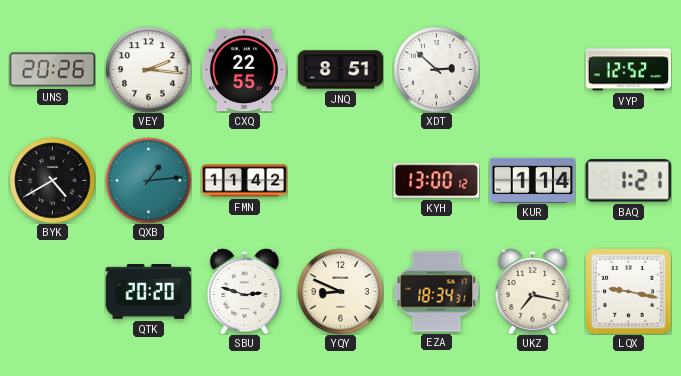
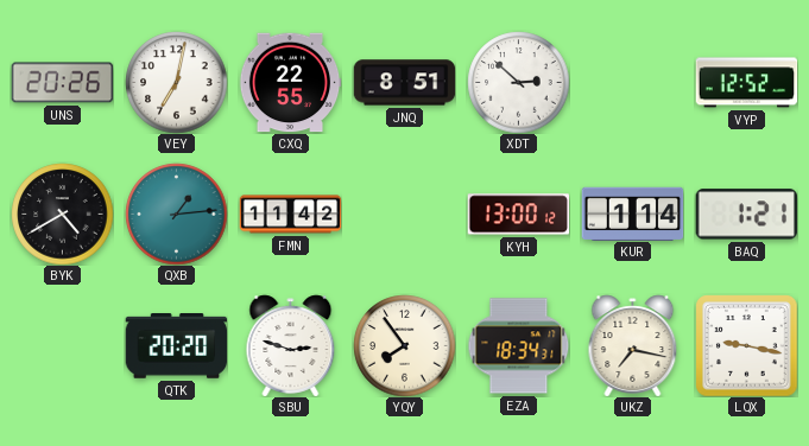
VEY: 2:16 -> 7:02 (176, 82)
YQY: 8:49 -> 7:54 (404, 345)
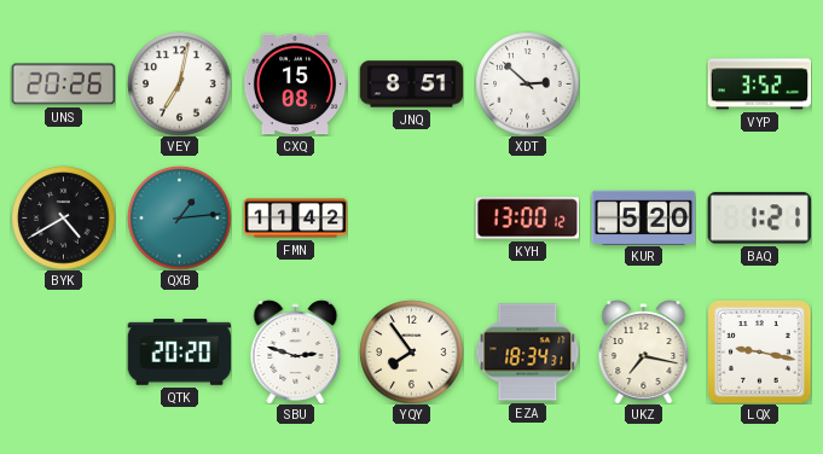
CXQ: 22:55 -> 15:08 (295, 85)
VYP: 12:52 -> 3:52 (759, 85)
KUR: 1:14 -> 5:20 (643, 217)
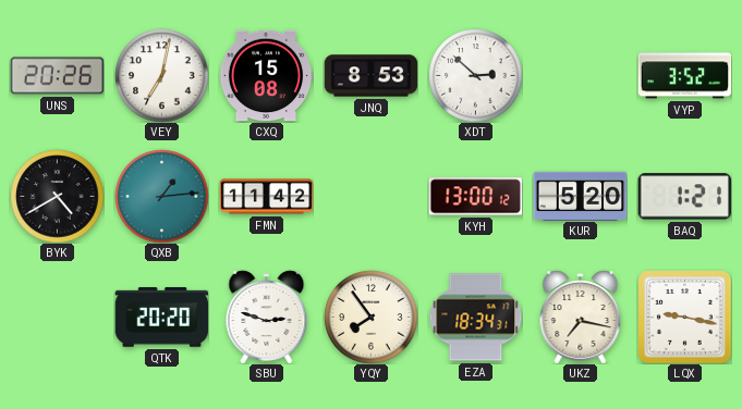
JNQ: 8:51 -> 8:53 (370, 76)
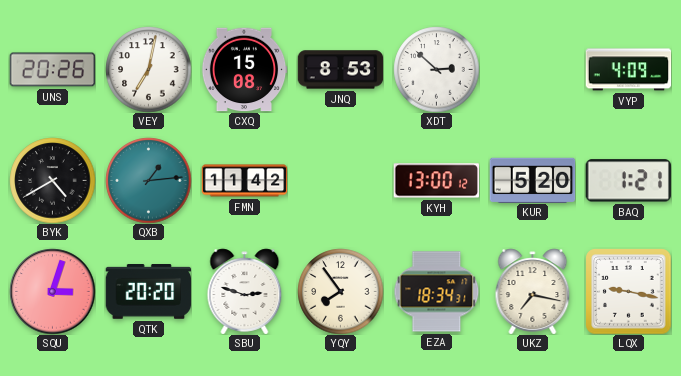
VYP: 3:52 -> 4:09 (628, 70)
SQU: none -> 3:03 (52, 291)
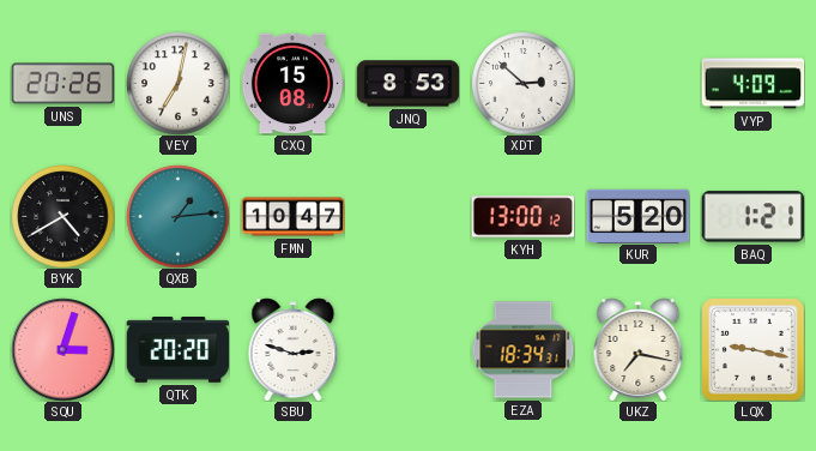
FMN: 11:42 -> 10:47 (292, 217)
YQY: 7:54 -> none (340, 291)
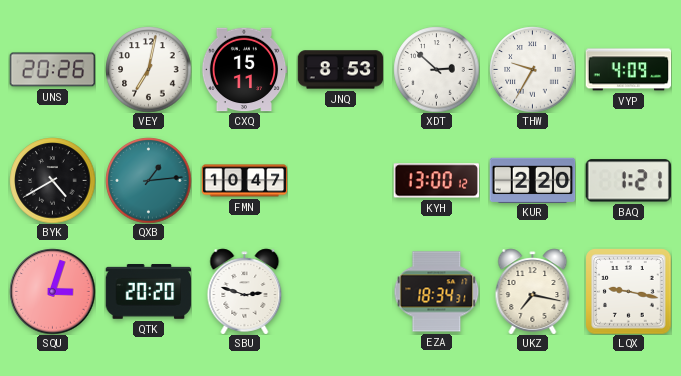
CXQ: 15:08 -> 15:11 (244, 70)
THW: none -> 9:35 (532, 69)
KUR: 5:20 -> 2:20 (532, 180)
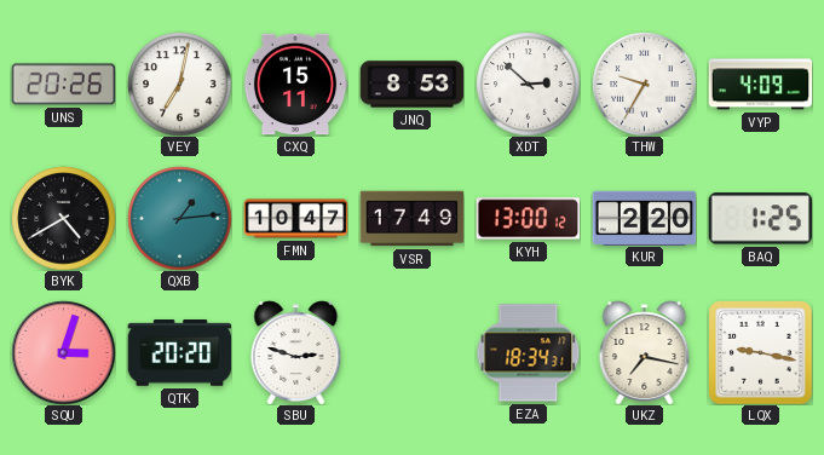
VSR: none -> 17:49 (411, 219)
BAQ: 1:21 -> 1:25 (760, 219)
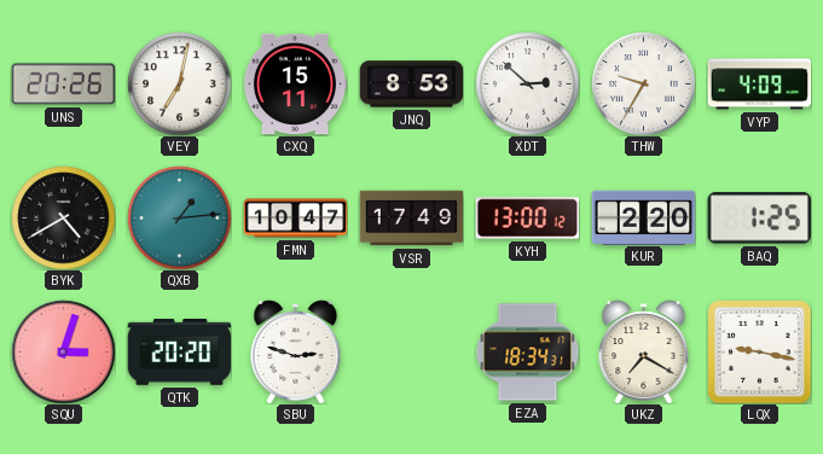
UKZ: 7:17 -> 7:20 (644, 351)
